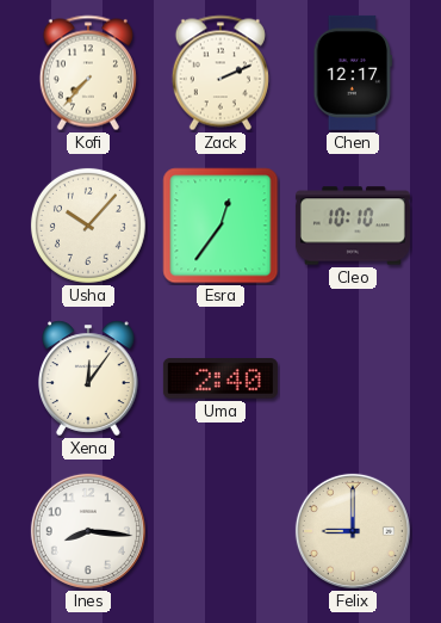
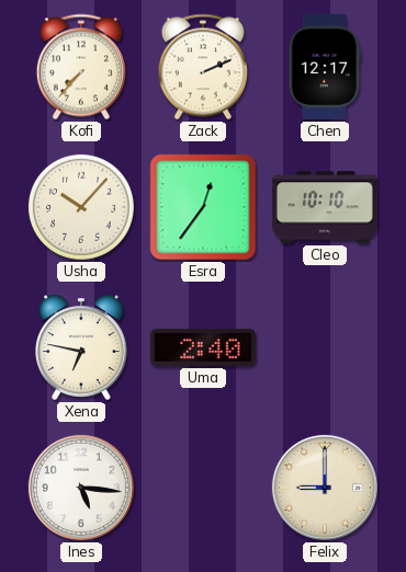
Xena: 12:06 -> 6:47 (82, 347)
Ines: 8:16 -> 5:16 (81, 488)
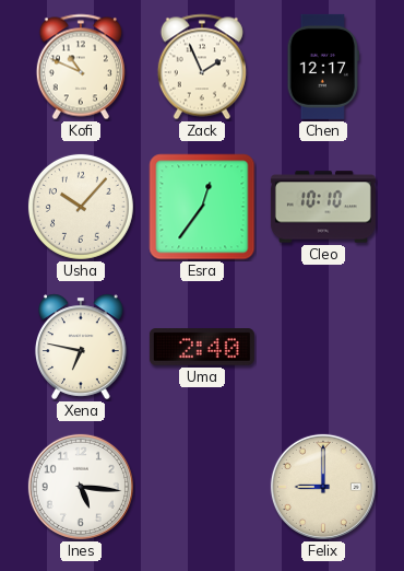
Kofi: 7:37 -> 10:49 (81, 67)
Zack: 2:11 -> 1:56 (202, 67)
